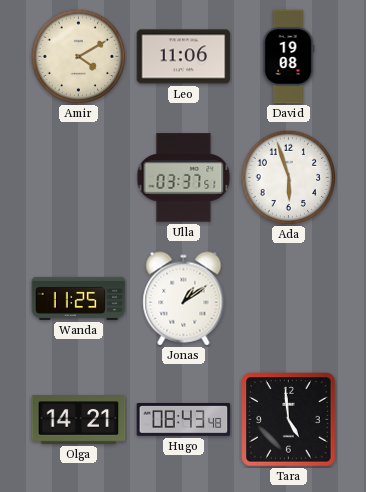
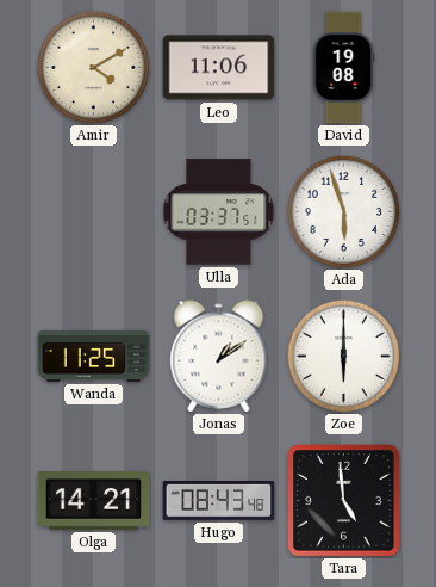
Zoe: none -> 6:00 (343, 356)
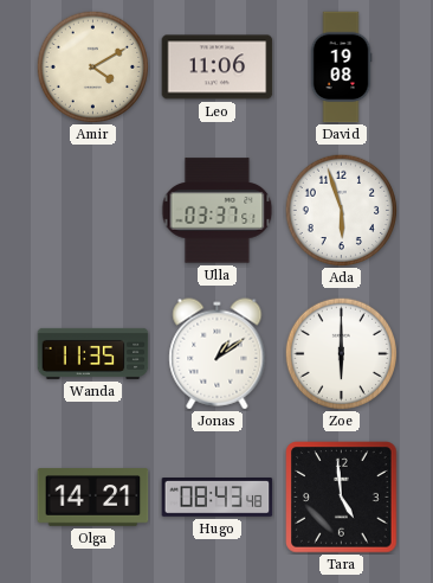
Wanda: 11:25 -> 11:35 (93, 353)
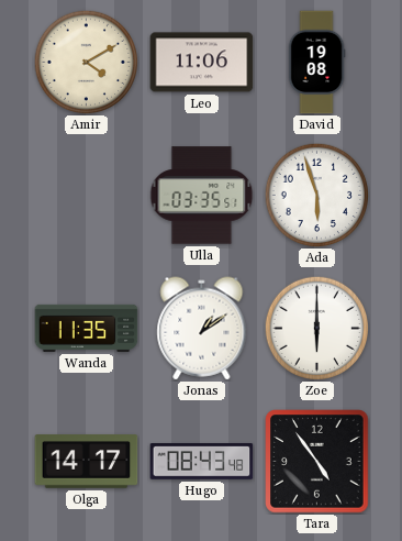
Ulla: 03:37 -> 03:35 (202, 196)
Olga: 14:21 -> 14:17 (87, 462)
Tara: 4:59 -> 4:54 (317, 462)
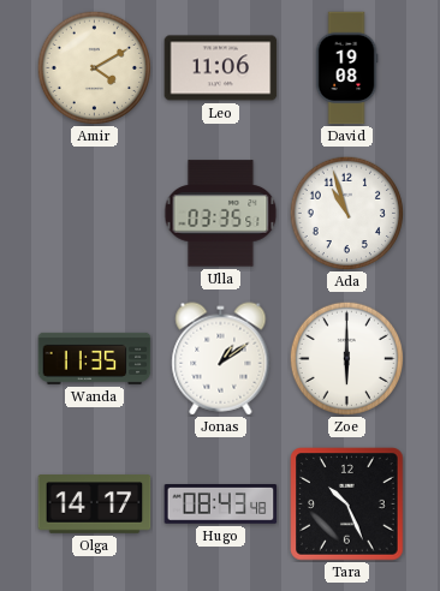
Ada: 5:57 -> 10:57 (346, 213)
Tara: 4:54 -> 10:26 (347, 505)
